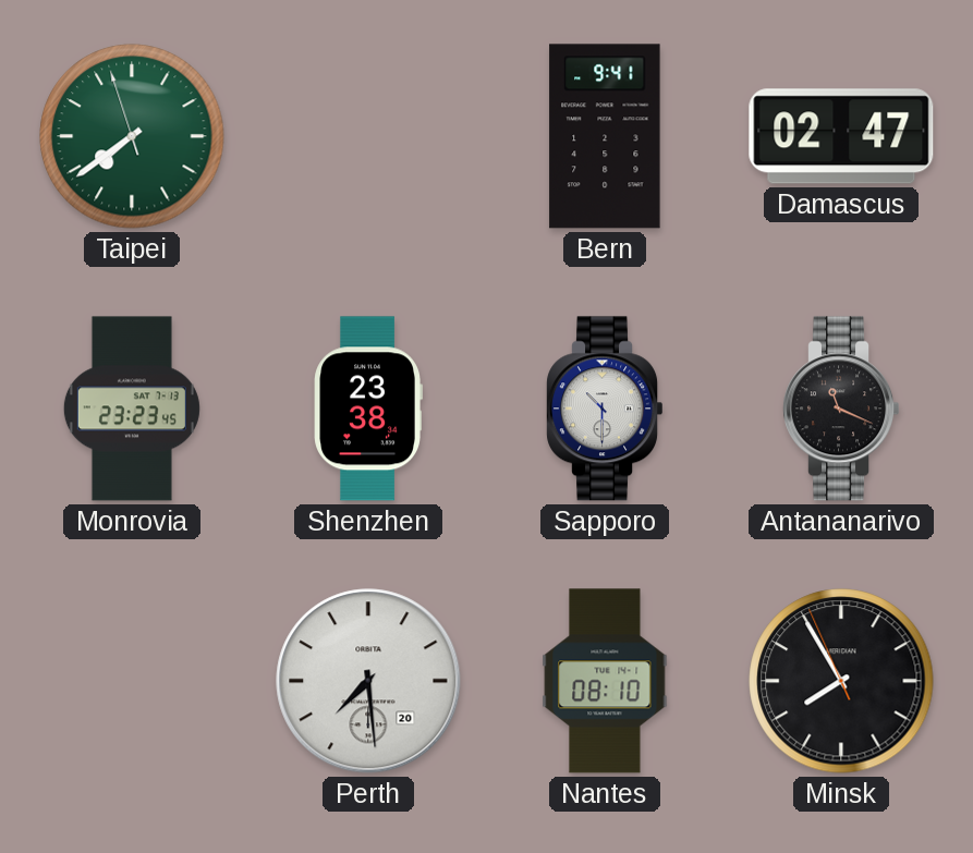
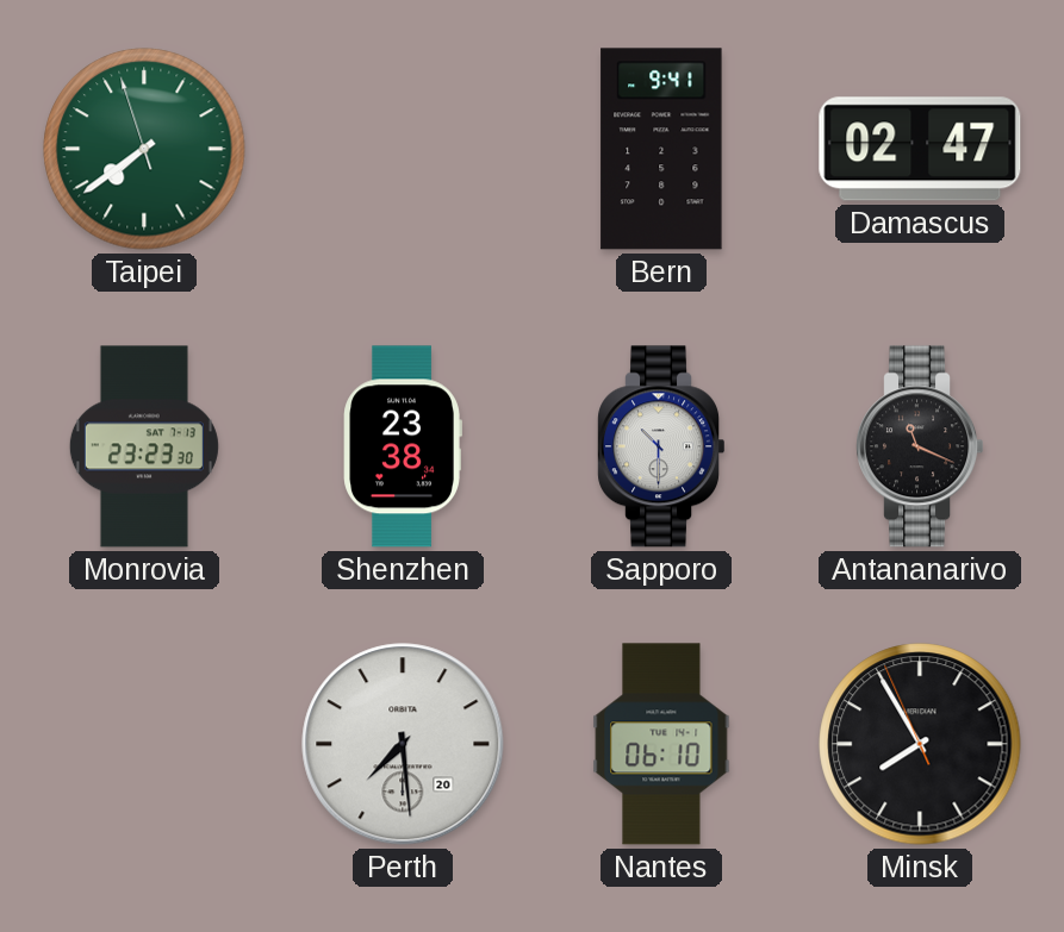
Monrovia: 23:23:45 -> 23:23:30 (144, 446)
Nantes: 08:10 -> 06:10 (661, 744)
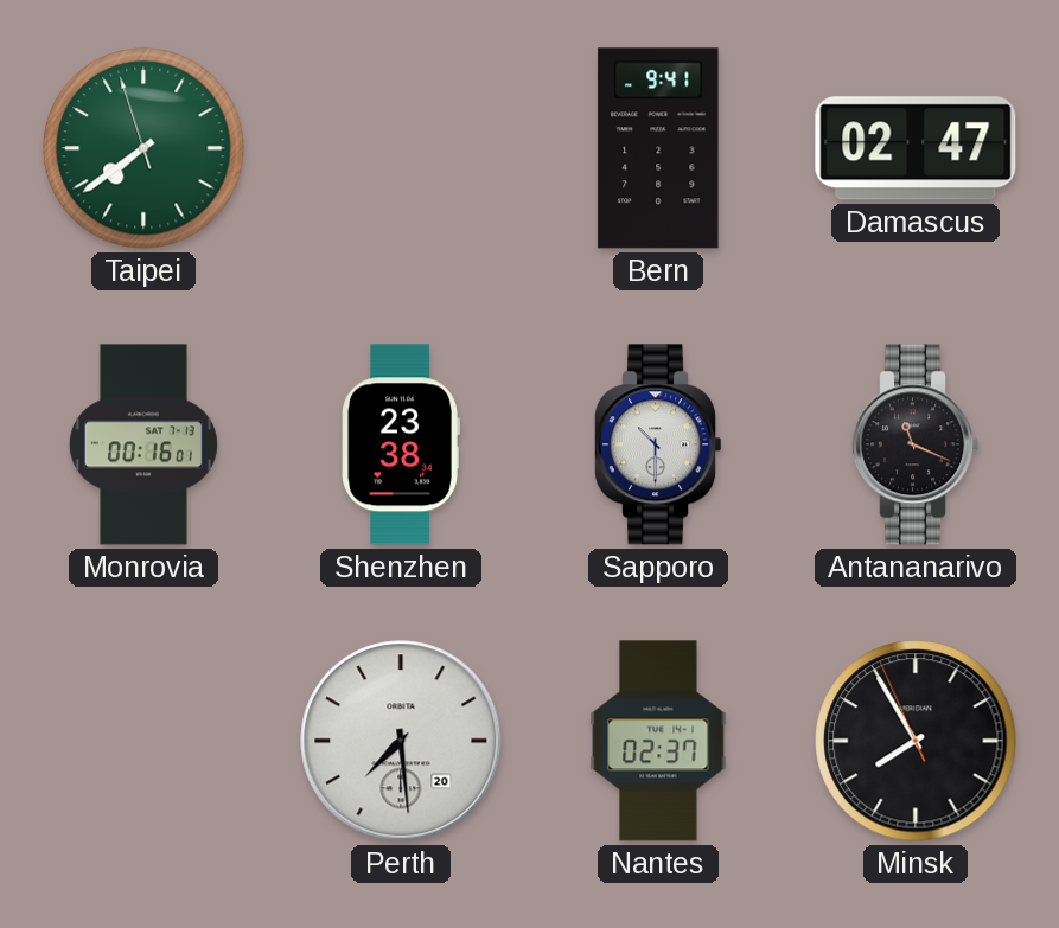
Monrovia: 23:23 -> 00:16 (143, 444)
Nantes: 06:10 -> 02:37 (658, 741)
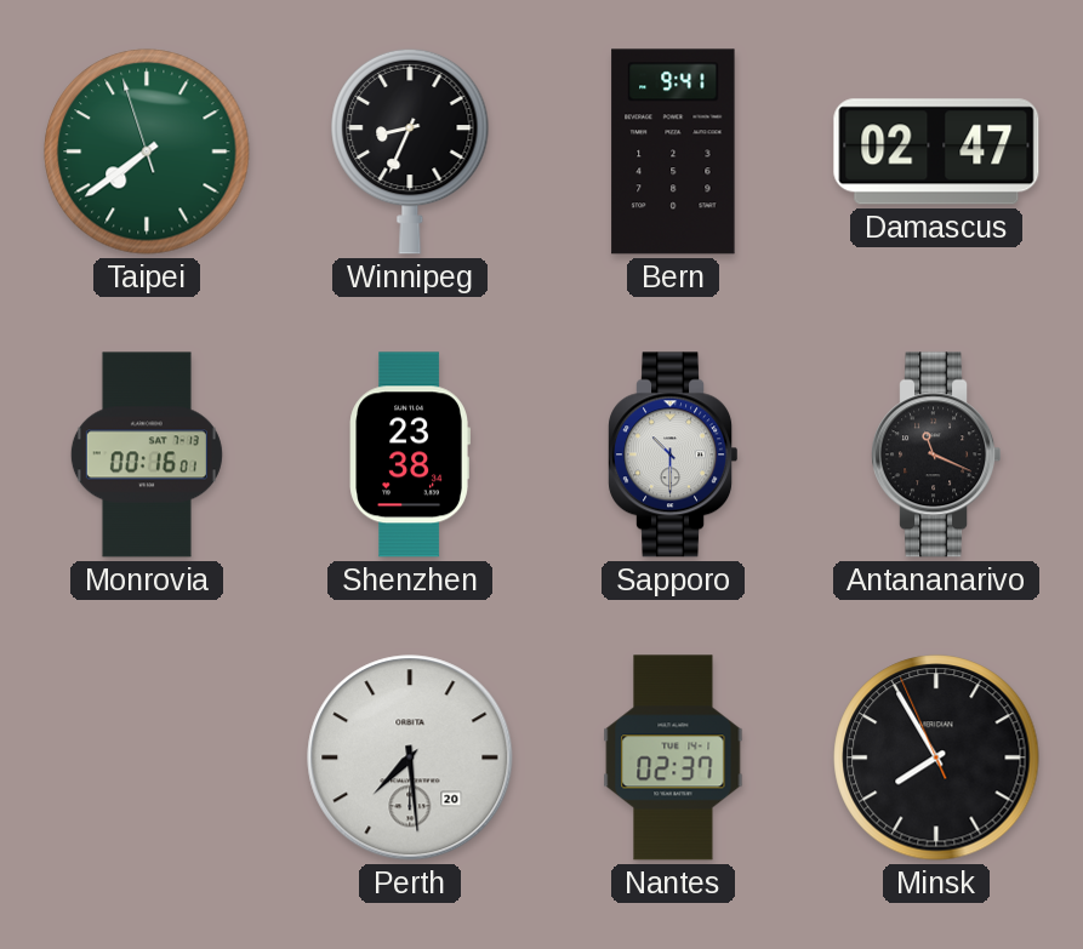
Winnipeg: none -> 8:34 (410, 152)
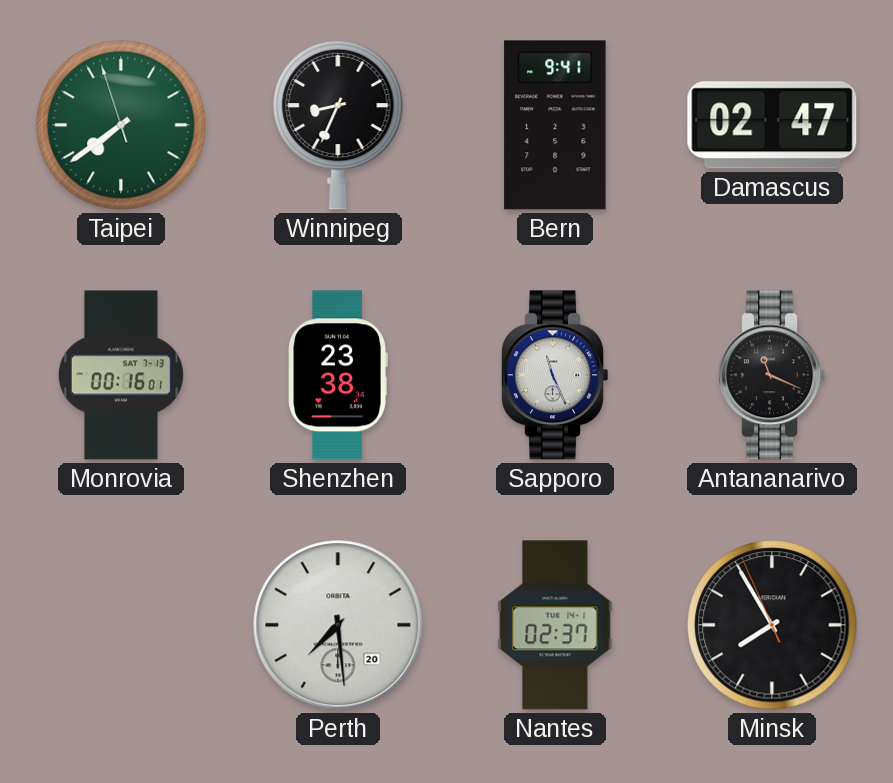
Sapporo: 10:30 -> 11:26 (554, 375)
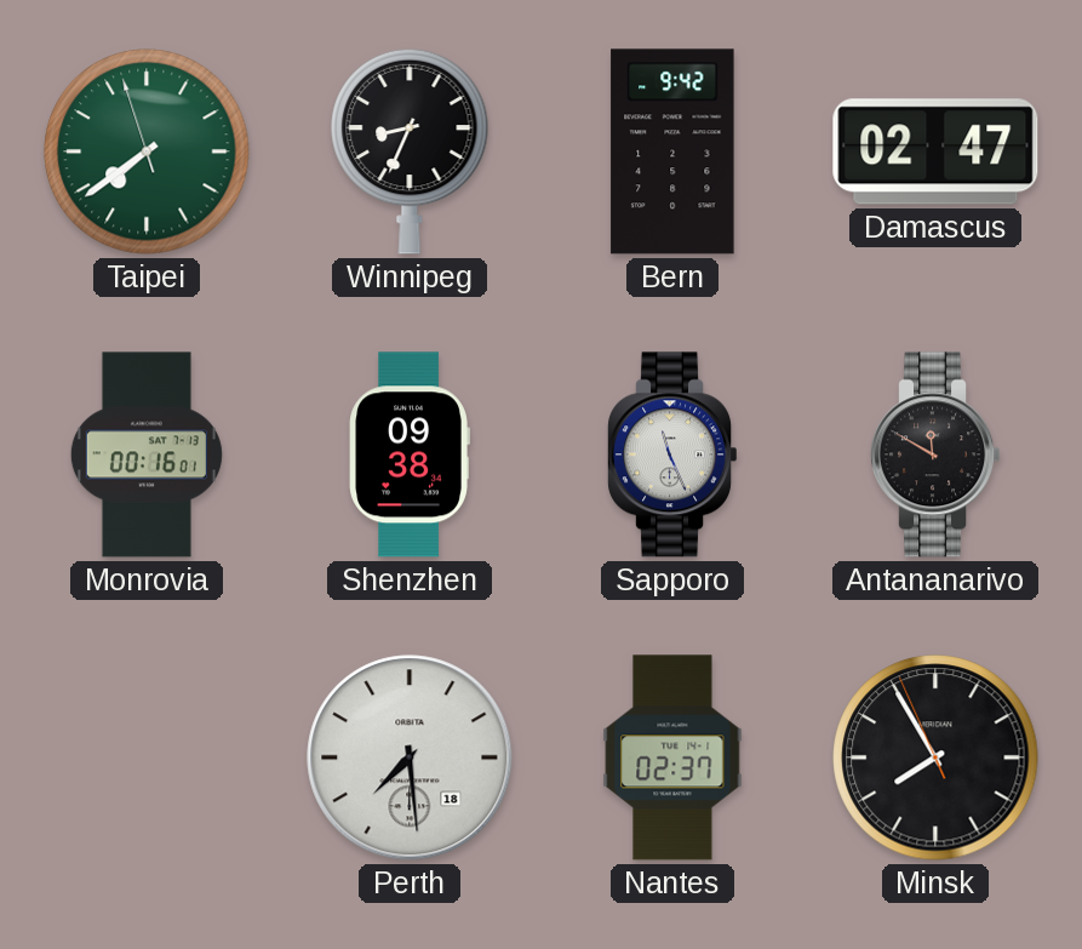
Bern: 9:41 -> 9:42 (672, 152)
Shenzhen: 23:38 -> 09:38 (410, 455)
Antananarivo: 11:19 -> 11:50 (934, 455)
Perth date: 20 -> 18 (410, 758)
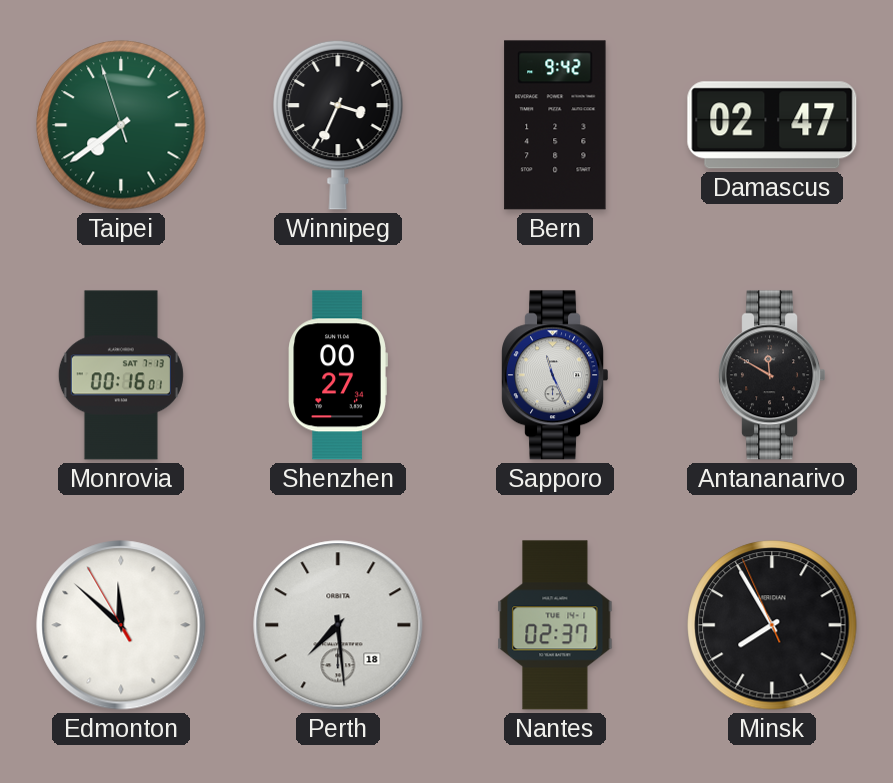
Winnipeg: 8:34 -> 3:34 (338, 125)
Shenzhen: 09:38 -> 00:27 (338, 375)
Edmonton: none -> 11:51 (121, 625)
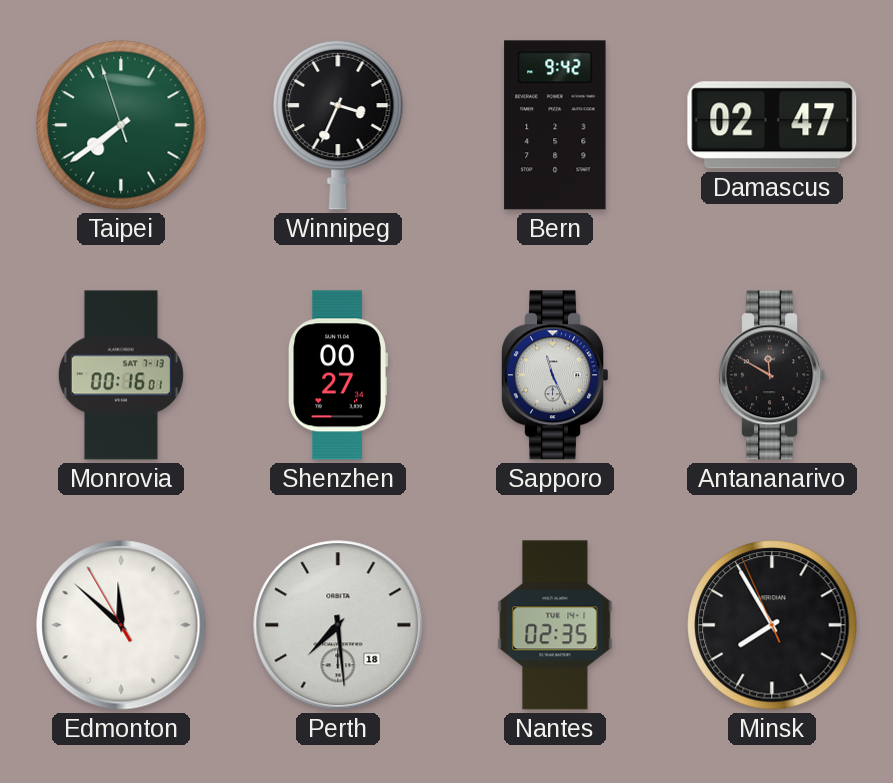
Nantes: 02:37 -> 02:35 (555, 625)
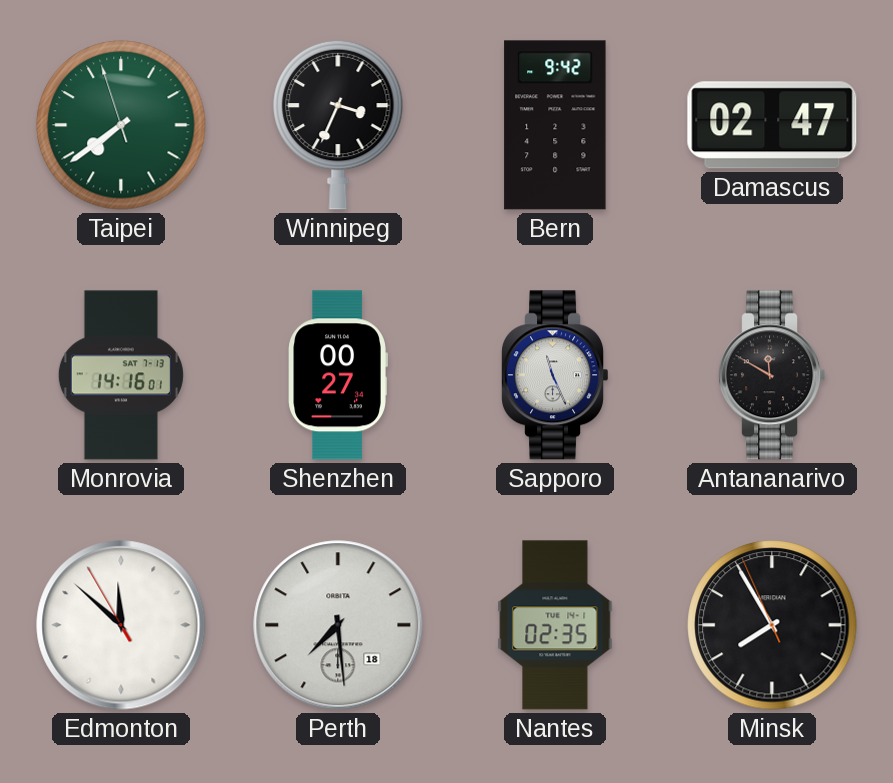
Monrovia: 00:16 -> 14:16 (121, 375)
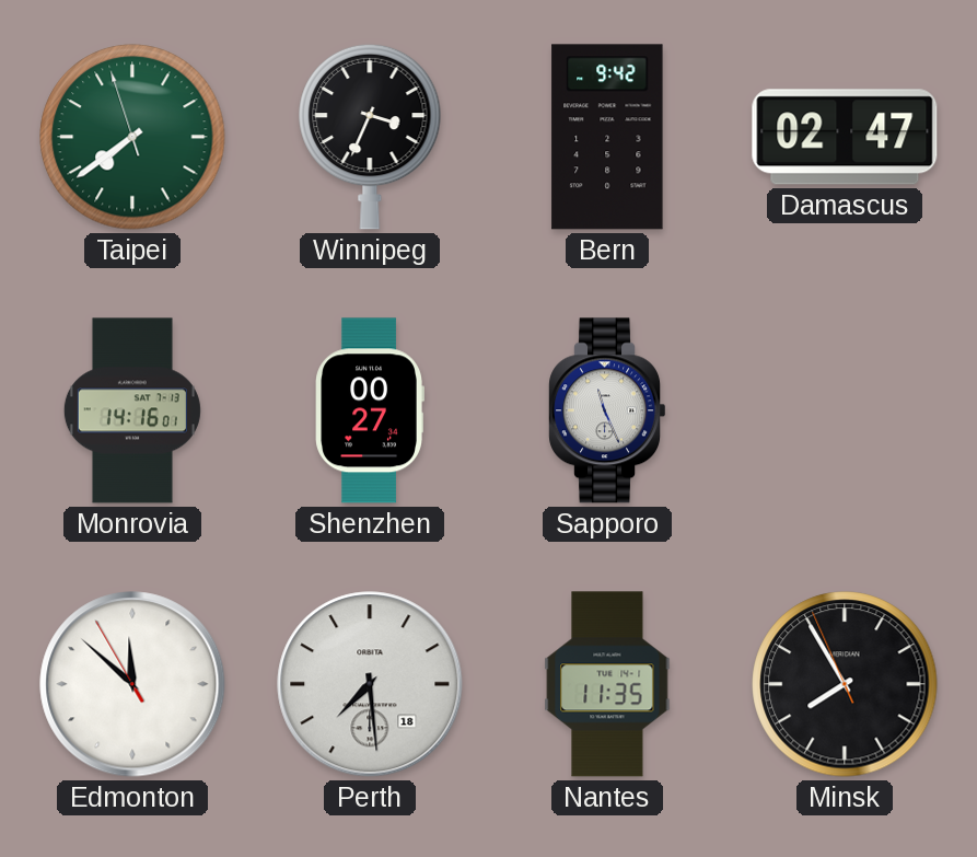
Antananarivo: 11:50 -> none (771, 375)
Nantes: 02:35 -> 11:35 (607, 684)
